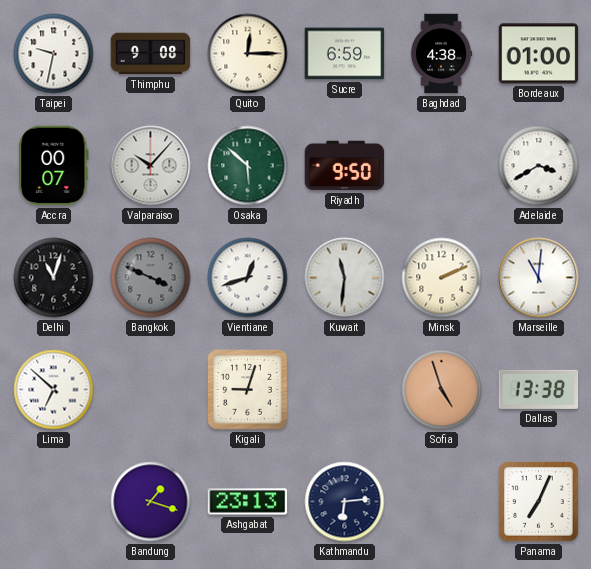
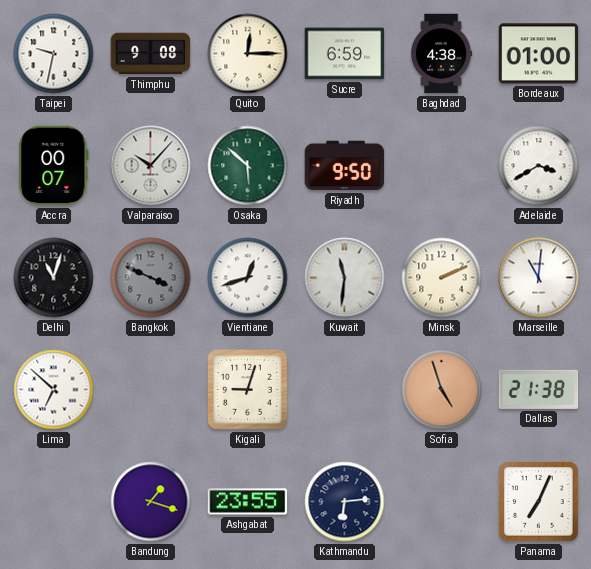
Dallas: 13:38 -> 21:38 (539, 389)
Ashgabat: 23:13 -> 23:55 (248, 502)
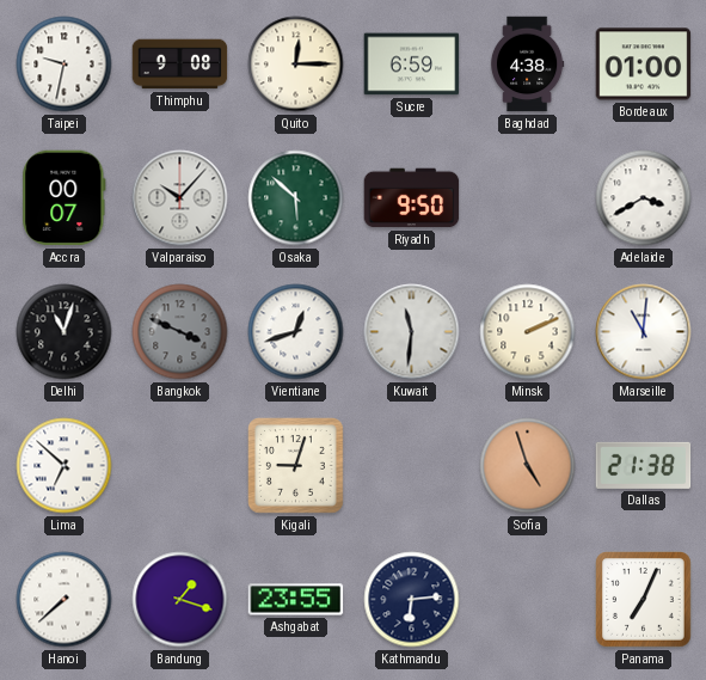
Hanoi: none -> 7:38 (65, 600)
